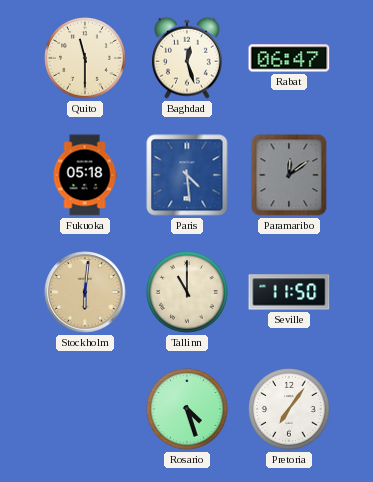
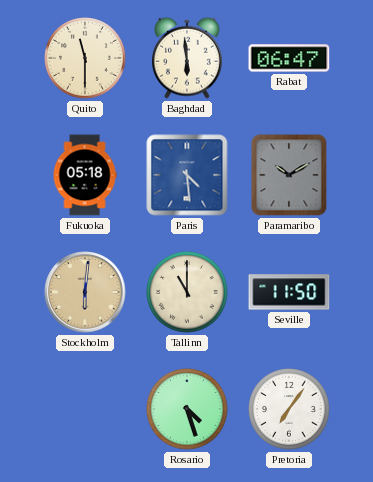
Baghdad: 12:27 -> 5:59 (188, 58)
Paramaribo: 12:09 -> 10:10 (289, 175)
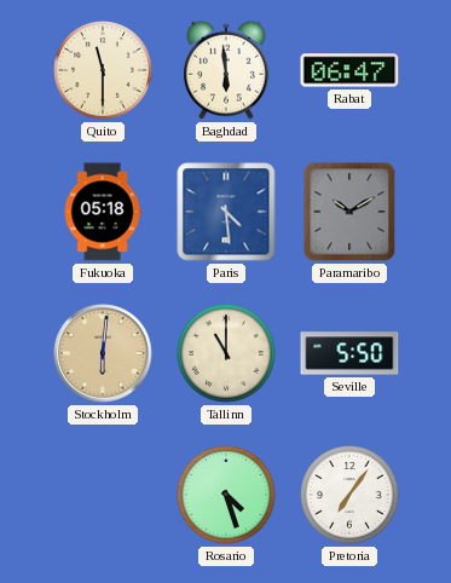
Seville: 11:50 -> 5:50 (349, 353)
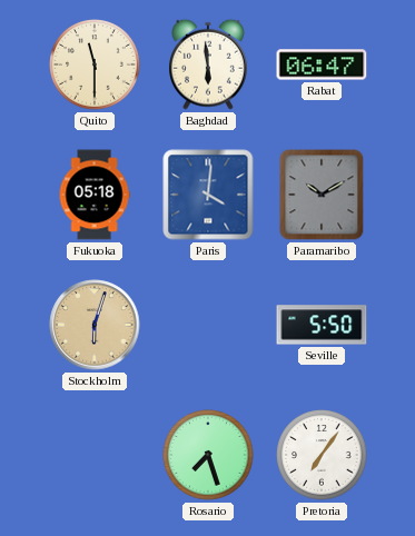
Paris: 4:29 -> 4:01 (208, 195)
Stockholm: 6:01 -> 6:03 (95, 325)
Tallinn: 11:00 -> none (226, 353)
Rosario: 4:27 -> 7:27 (208, 455)
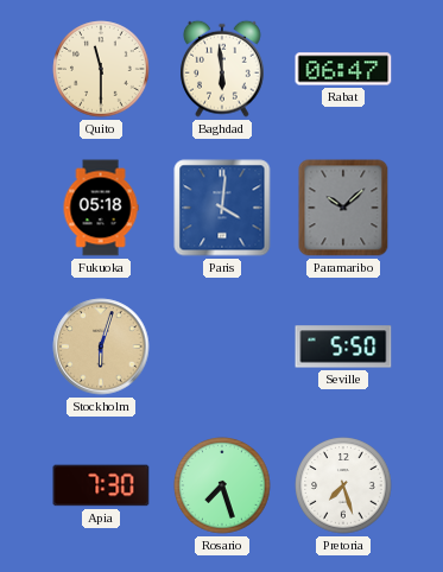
Paramaribo: 10:10 -> 10:08 (343, 208)
Apia: none -> 7:30 (101, 485)
Pretoria: 7:06 -> 7:27 (343, 485)
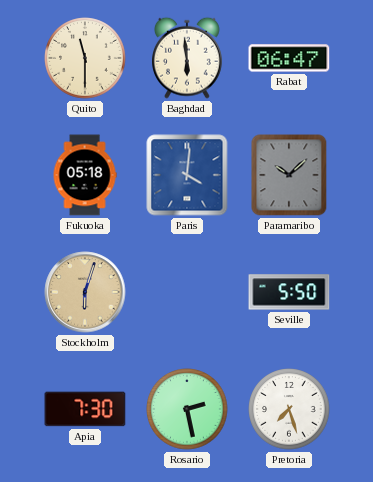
Rosario: 7:27 -> 2:28 (187, 409)
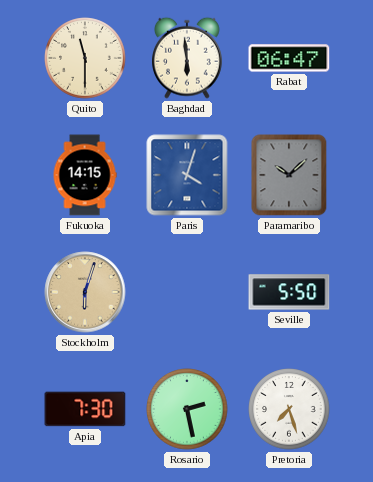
Fukuoka: 05:18 -> 14:15 (85, 175)
Paris: 4:01 -> 4:03 (187, 175)
